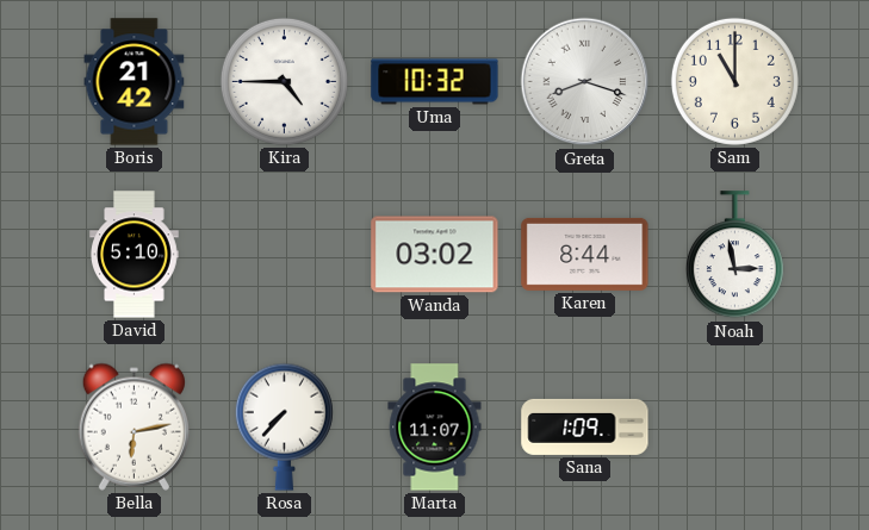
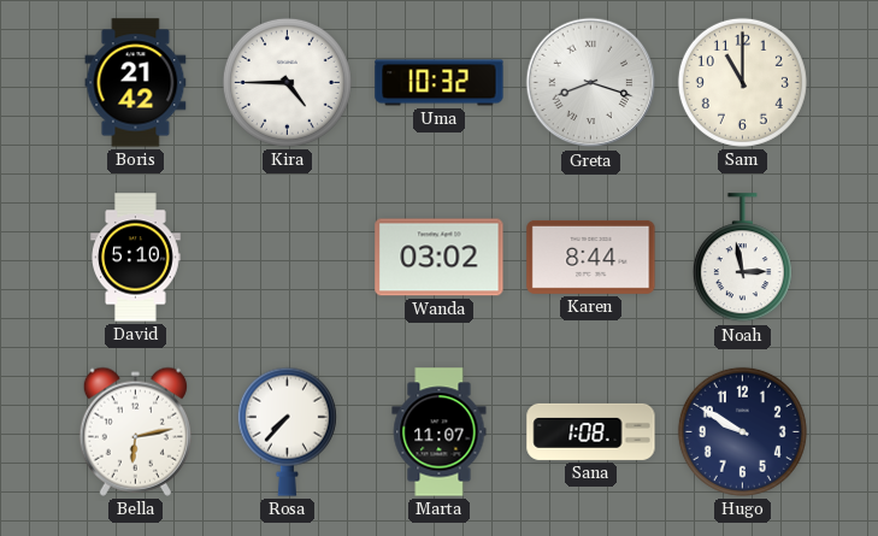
Sana: 1:09 -> 1:08 (591, 431)
Hugo: none -> 9:50 (742, 431)
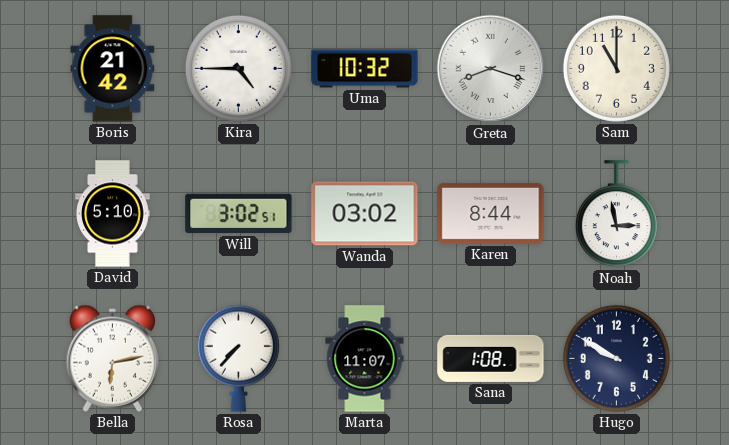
Will: none -> 3:02 (239, 214)
